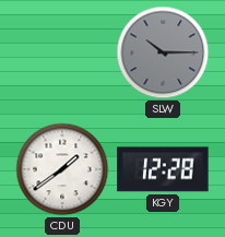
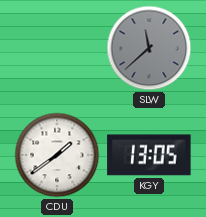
SLW: 10:15 -> 11:38 (149, 48)
KGY: 12:28 -> 13:05 (149, 155)
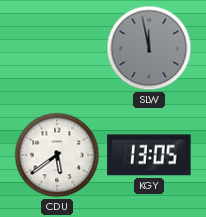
SLW: 11:38 -> 11:58 (149, 48)
CDU: 1:39 -> 5:39 (57, 155)
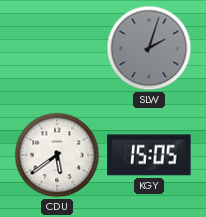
SLW: 11:58 -> 2:03 (149, 48)
KGY: 13:05 -> 15:05 (149, 155)
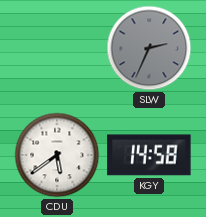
SLW: 2:03 -> 2:34 (149, 48)
KGY: 15:05 -> 14:58 (149, 155)
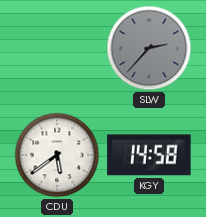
SLW: 2:34 -> 2:37 (149, 48)
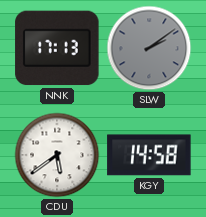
NNK: none -> 17:13 (57, 48)
SLW: 2:37 -> 2:09 (149, 48)
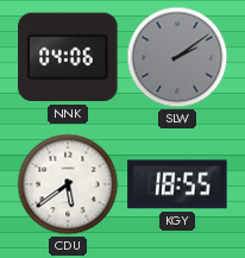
NNK: 17:13 -> 04:06 (68, 57)
KGY: 14:58 -> 18:55 (177, 184)
